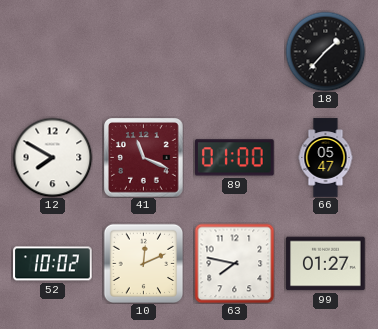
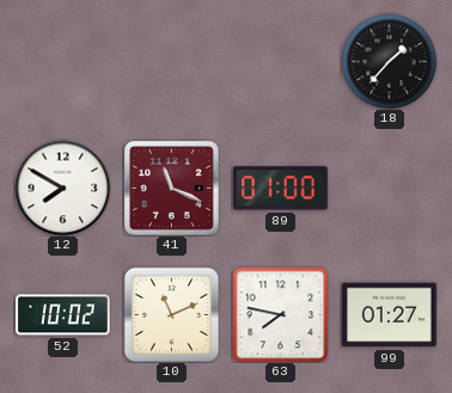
66: 05:47 -> none (326, 158)
10: 12:11 -> 11:11 (171, 314)
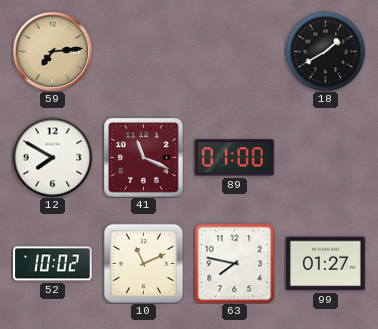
59: none -> 7:14 (52, 51)
18: 1:37 -> 1:40 (325, 51)
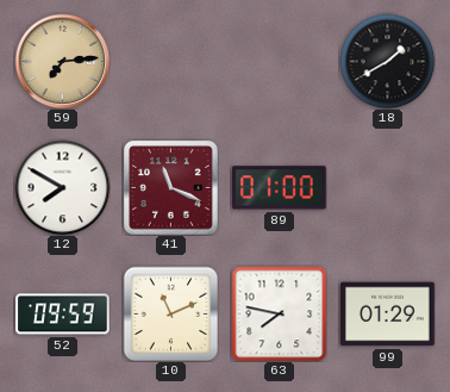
52: 10:02 -> 09:59 (63, 315)
99: 01:27 -> 01:29 (388, 315)
